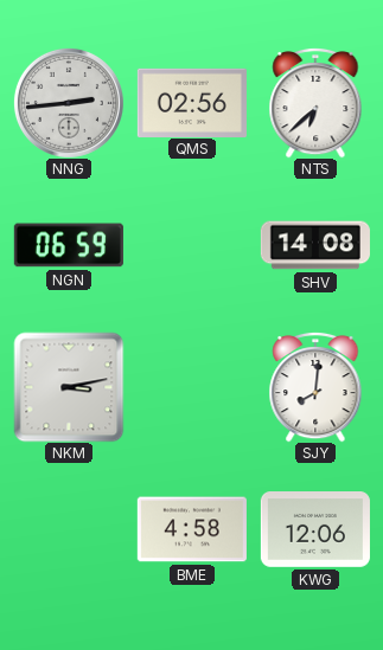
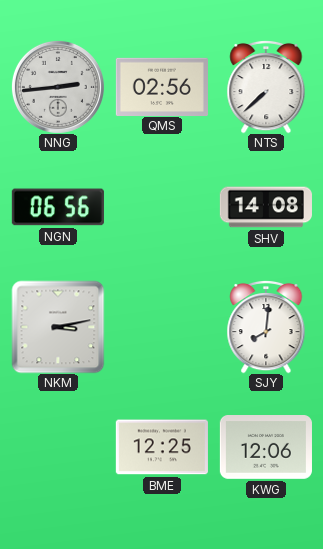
NTS: 6:38 -> 7:38 (266, 87)
NGN: 06:59 -> 06:56 (58, 207)
BME: 4:58 -> 12:25 (162, 447)
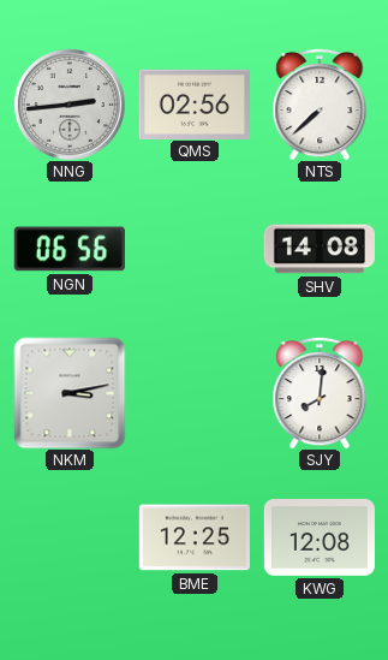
KWG: 12:06 -> 12:08 (320, 539)
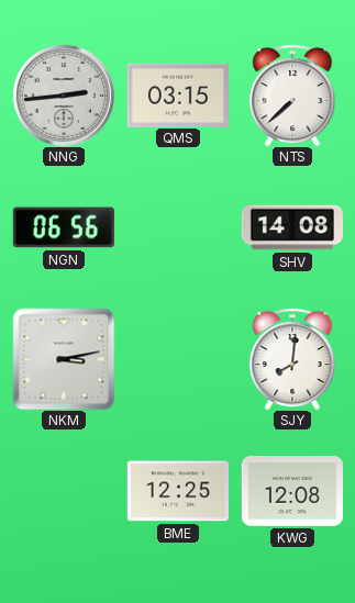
QMS: 02:56 -> 03:15 (178, 94)
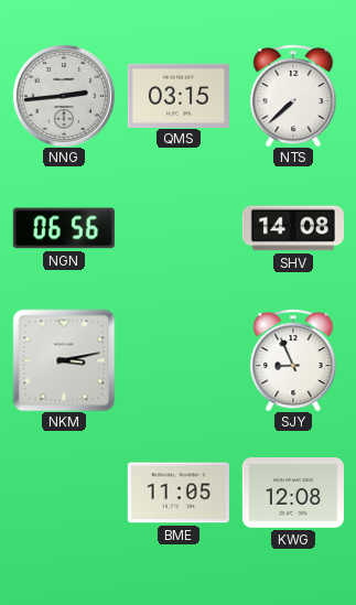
SJY: 8:01 -> 8:56 (293, 360)
BME: 12:25 -> 11:05 (179, 493)
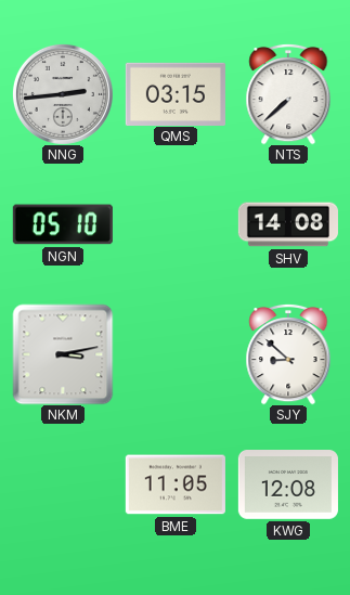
NGN: 06:56 -> 05:10 (63, 224)
SJY: 8:56 -> 8:52 (288, 354)
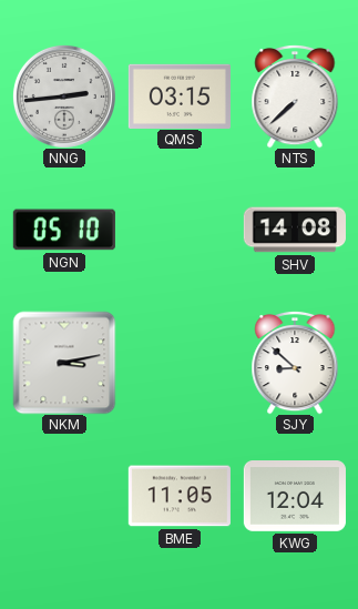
KWG: 12:08 -> 12:04 (295, 497)
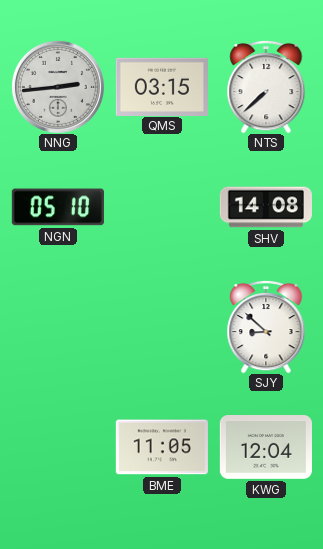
NKM: 3:13 -> none (64, 363)
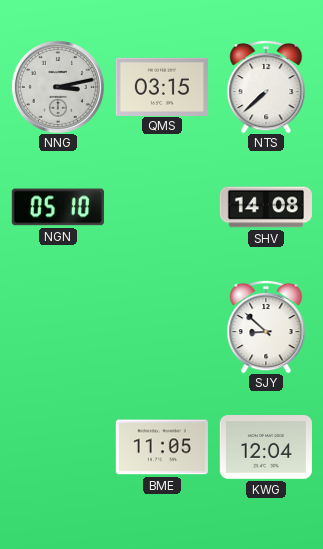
NNG: 2:44 -> 3:13 (58, 87)
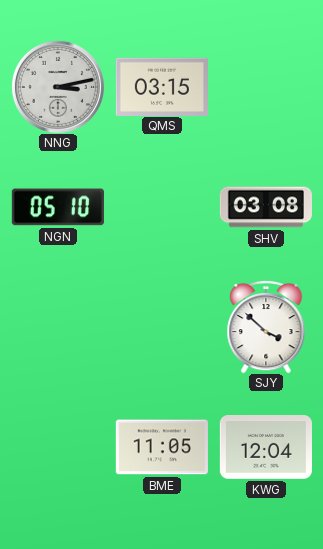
NTS: 7:38 -> none (266, 87)
SHV: 14:08 -> 03:08 (266, 207)
SJY: 8:52 -> 3:52 (266, 327)
